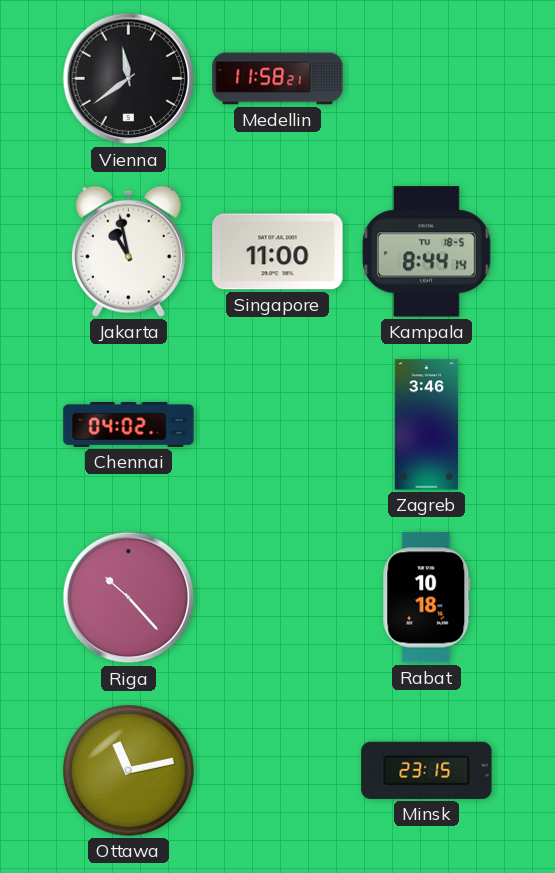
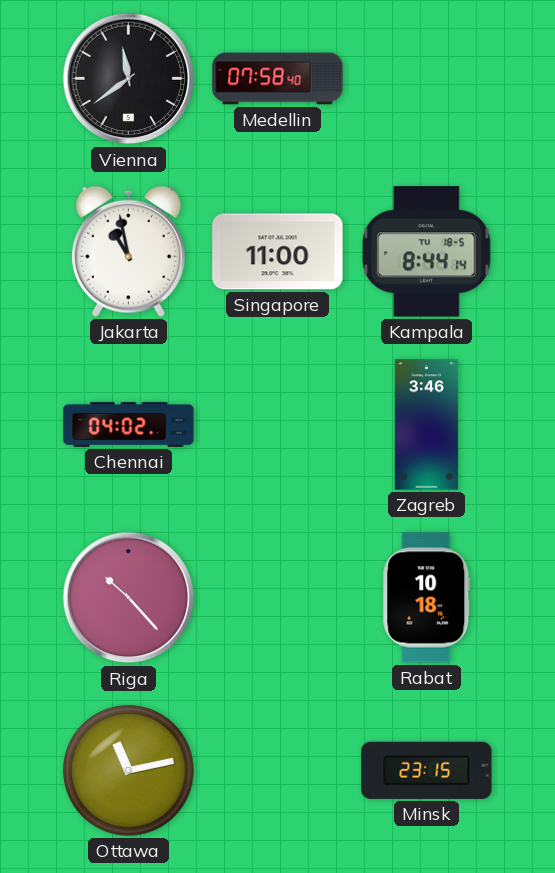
Medellin: 11:58 -> 07:58 (278, 79)
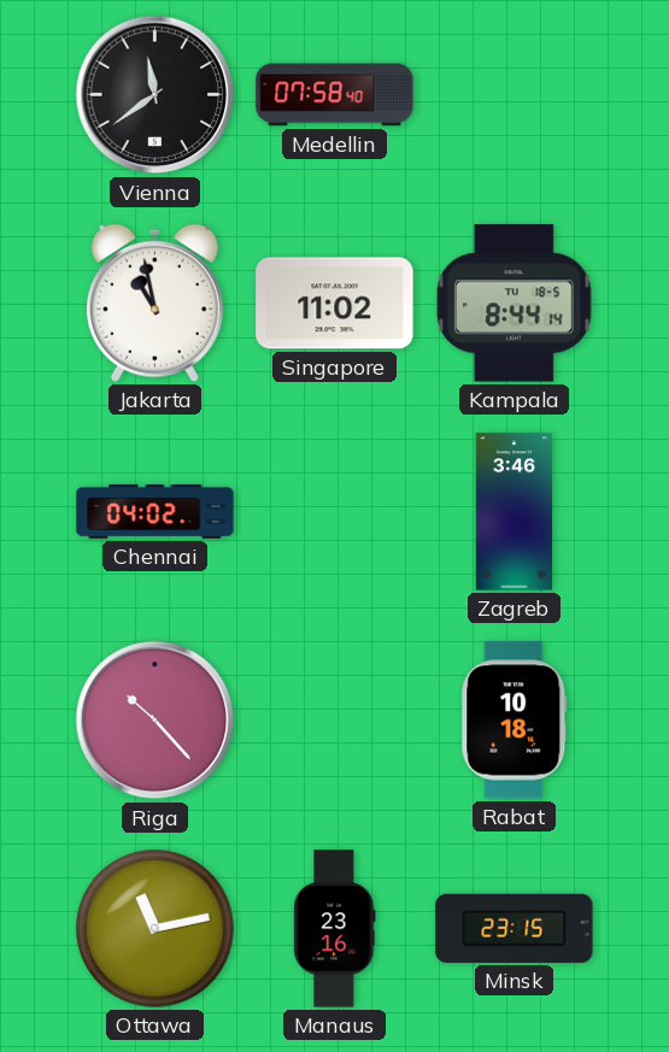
Singapore: 11:00 -> 11:02 (335, 304)
Manaus: none -> 23:16 (335, 929)
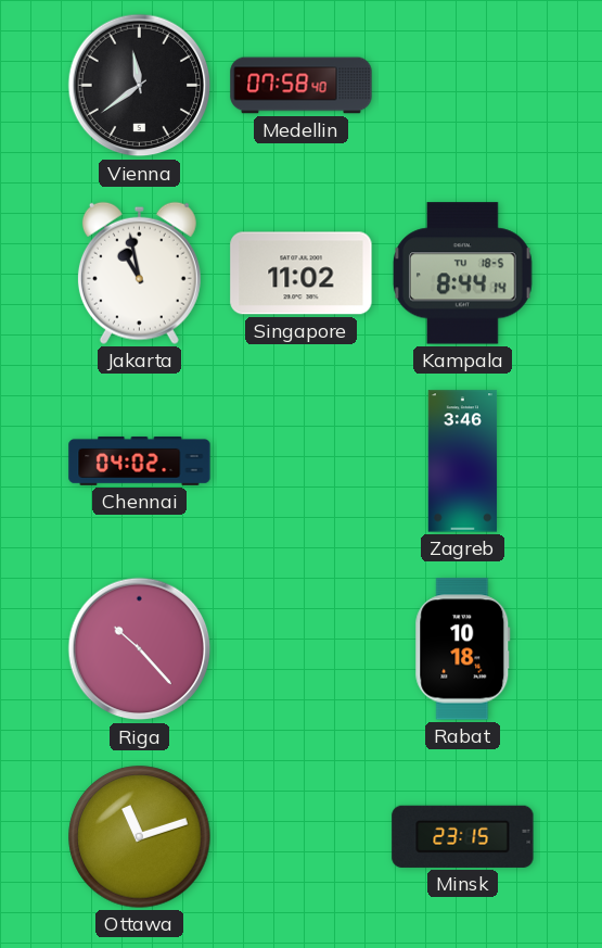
Ottawa: 11:13 -> 11:12 (140, 837)
Manaus: 23:16 -> none (335, 929)
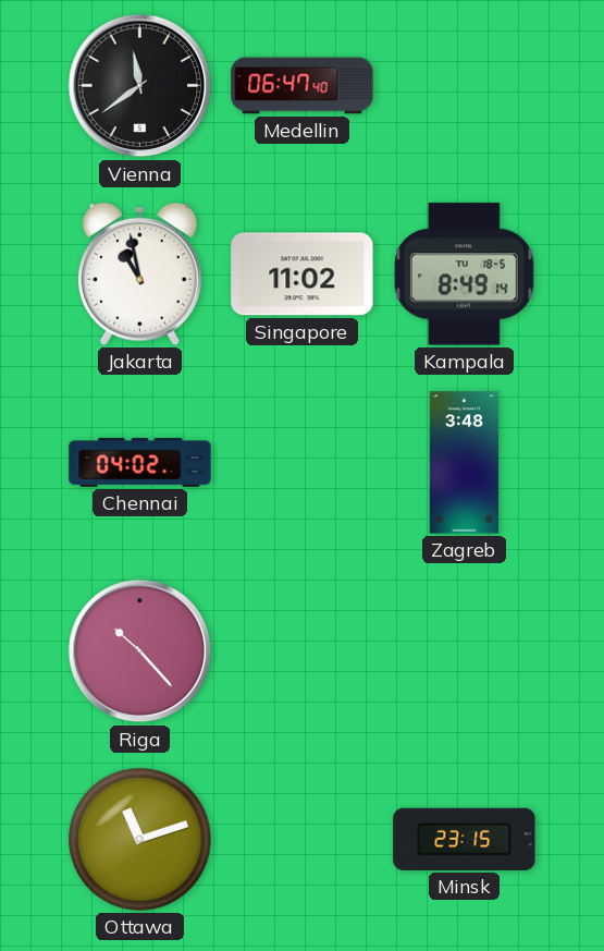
Medellin: 07:58 -> 06:47 (303, 86)
Kampala: 8:44 -> 8:49 (464, 275)
Zagreb: 3:46 -> 3:48 (465, 463)
Rabat: 10:18 -> none (463, 649)
